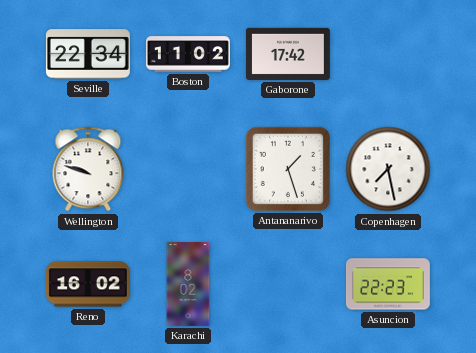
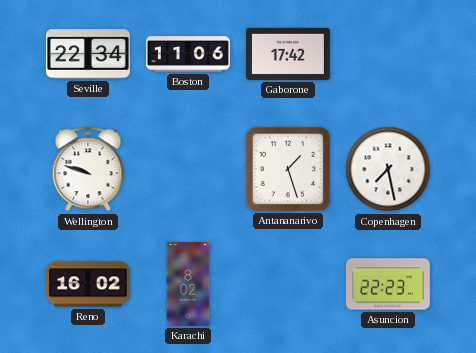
Boston: 11:02 -> 11:06 (188, 54)
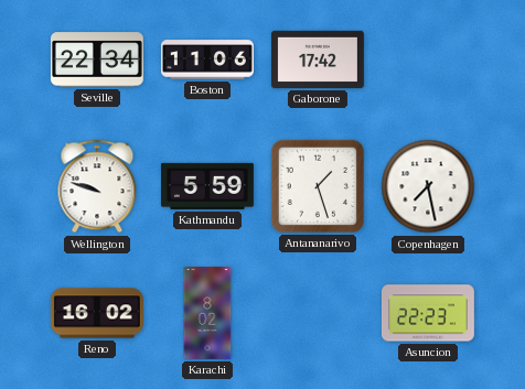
Kathmandu: none -> 5:59 (207, 186)
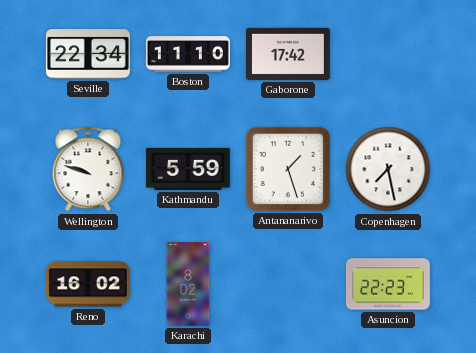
Boston: 11:06 -> 11:10 (188, 54)
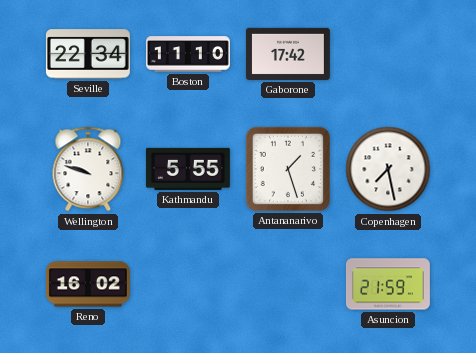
Kathmandu: 5:59 -> 5:55 (188, 169)
Karachi: 8:02 -> none (188, 284)
Asuncion: 22:23 -> 21:59 (388, 284)
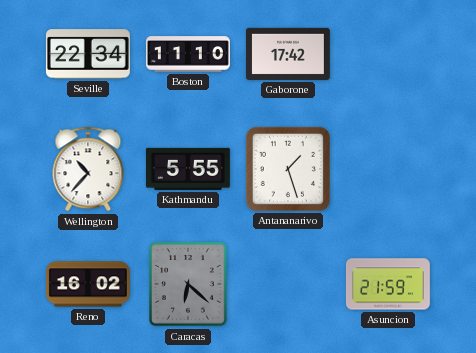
Wellington: 9:48 -> 10:37 (88, 169)
Copenhagen: 7:28 -> none (388, 169)
Caracas: none -> 6:22 (189, 285)
